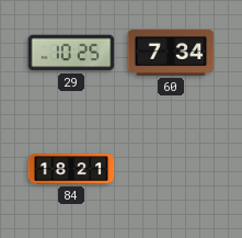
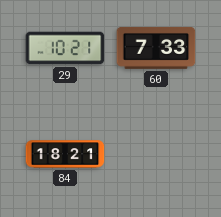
29: 10:25 -> 10:21 (65, 48)
60: 7:34 -> 7:33 (156, 48)
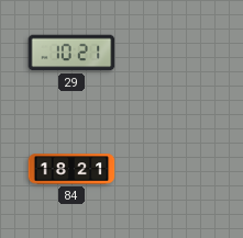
60: 7:33 -> none (156, 48)
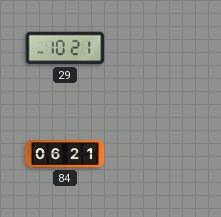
84: 18:21 -> 06:21 (65, 154)
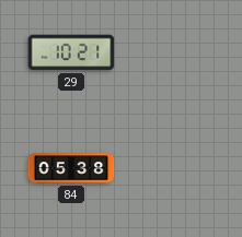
84: 06:21 -> 05:38 (71, 168)
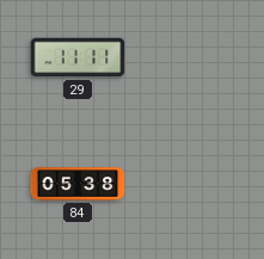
29: 10:21 -> 11:11 (78, 57)
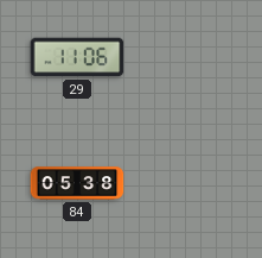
29: 11:11 -> 11:06 (77, 57)
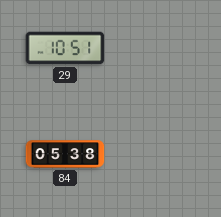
29: 11:06 -> 10:51 (65, 48)
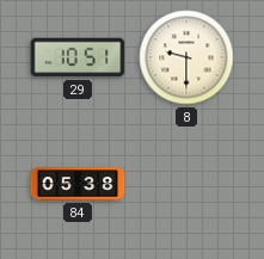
8: none -> 9:30 (186, 57)
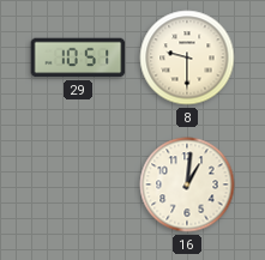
84: 05:38 -> none (78, 184)
16: none -> 1:01 (187, 185)
